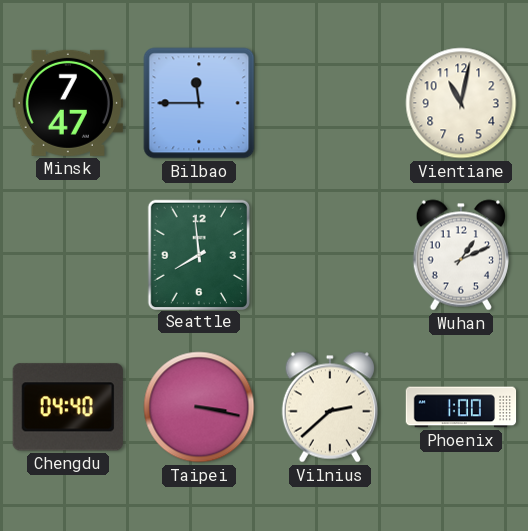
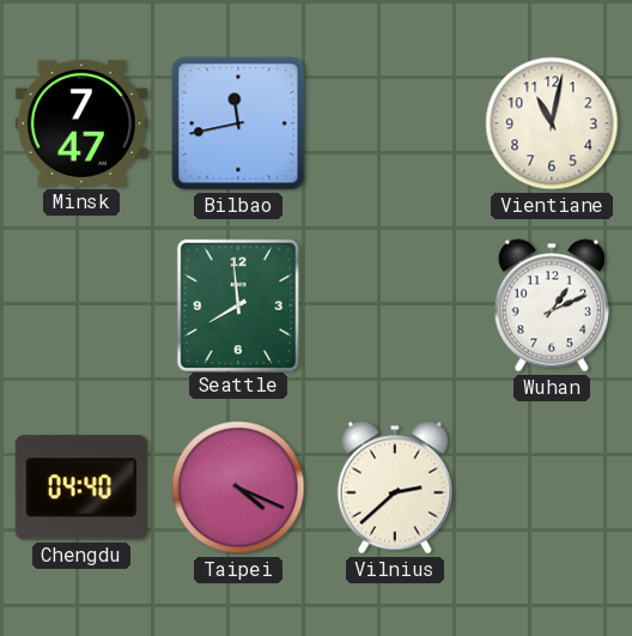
Bilbao: 11:45 -> 11:43 (238, 123)
Taipei: 3:17 -> 4:19 (238, 487)
Phoenix: 1:00 -> none (461, 407)
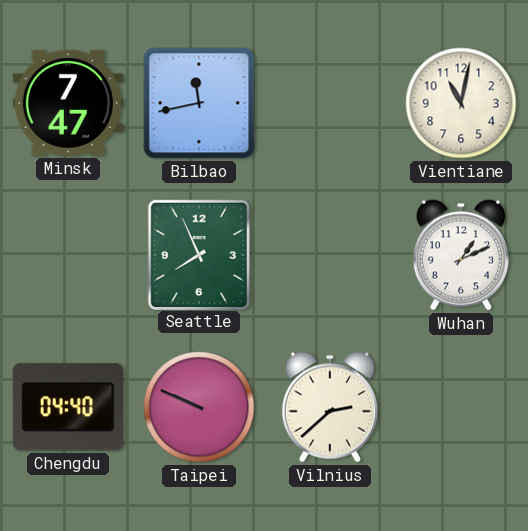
Seattle: 7:59 -> 7:56 (198, 254)
Taipei: 4:19 -> 9:49 (199, 407)
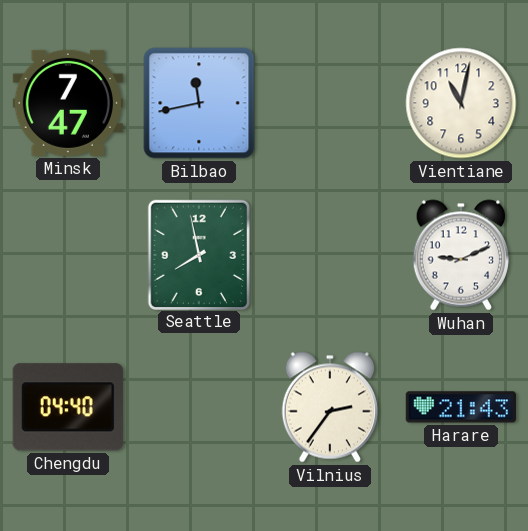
Seattle: 7:56 -> 7:58 (198, 254)
Wuhan: 1:11 -> 9:11 (461, 255)
Taipei: 9:49 -> none (199, 407)
Vilnius: 2:38 -> 2:36 (330, 407)
Harare: none -> 21:43 (461, 407)
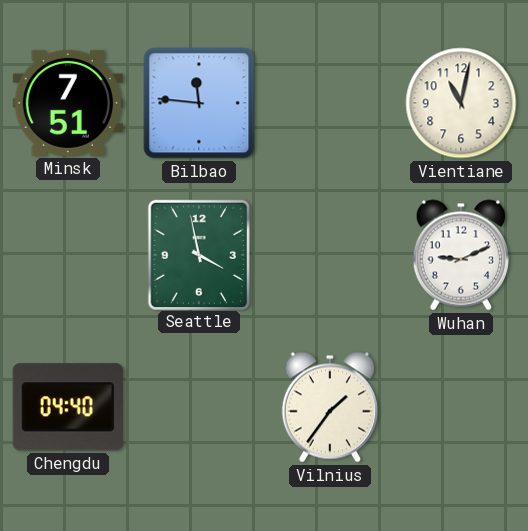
Minsk: 7:47 -> 7:51 (68, 103)
Bilbao: 11:43 -> 11:46 (199, 103)
Seattle: 7:58 -> 3:58 (198, 254)
Vilnius: 2:36 -> 1:36 (330, 407)
Harare: 21:43 -> none (461, 407)
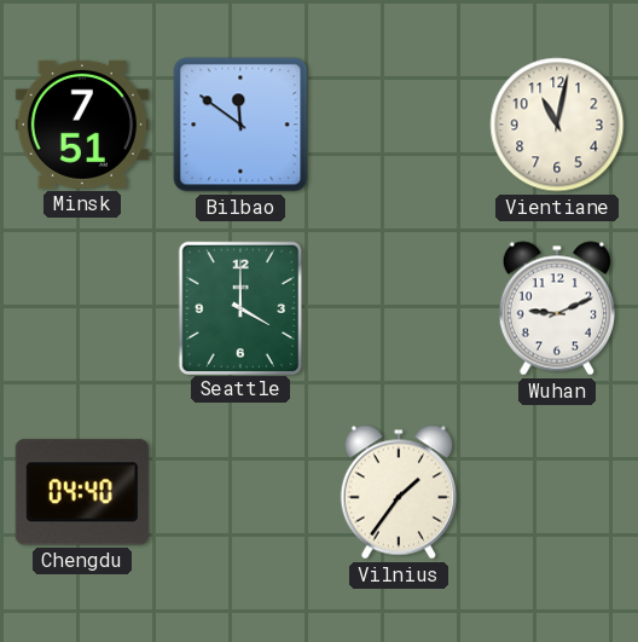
Bilbao: 11:46 -> 11:51 (240, 125)
Seattle: 3:58 -> 4:00 (239, 307)
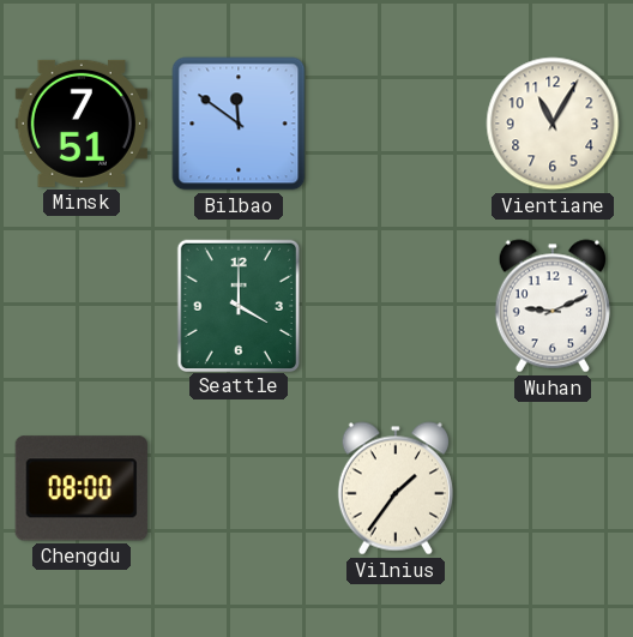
Vientiane: 11:02 -> 11:05 (553, 124)
Chengdu: 04:40 -> 08:00 (82, 488)
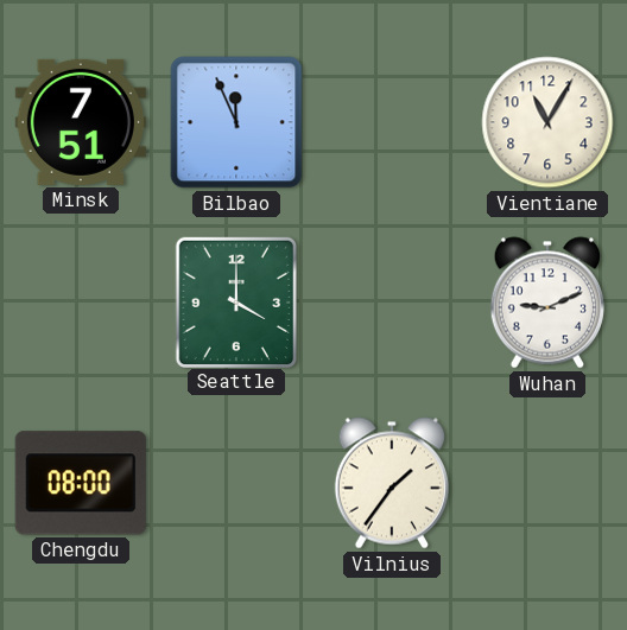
Bilbao: 11:51 -> 11:56 (236, 122)
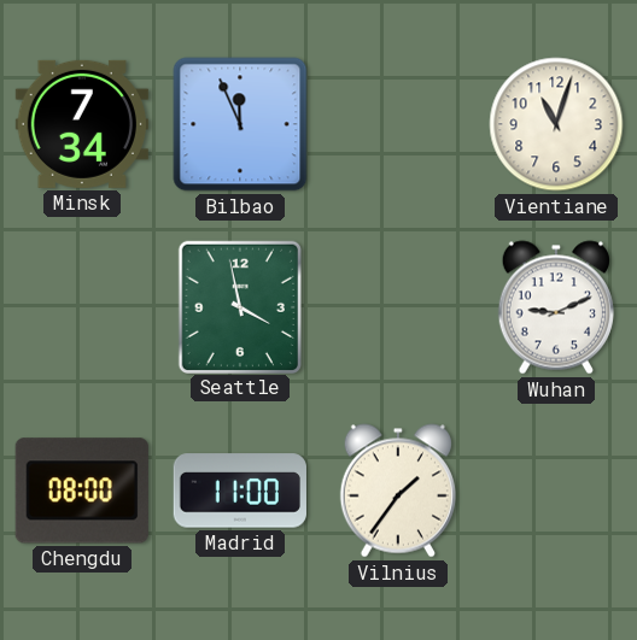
Minsk: 7:51 -> 7:34 (82, 124)
Vientiane: 11:05 -> 11:03 (556, 124)
Seattle: 4:00 -> 3:58 (239, 306)
Madrid: none -> 11:00 (240, 491)
